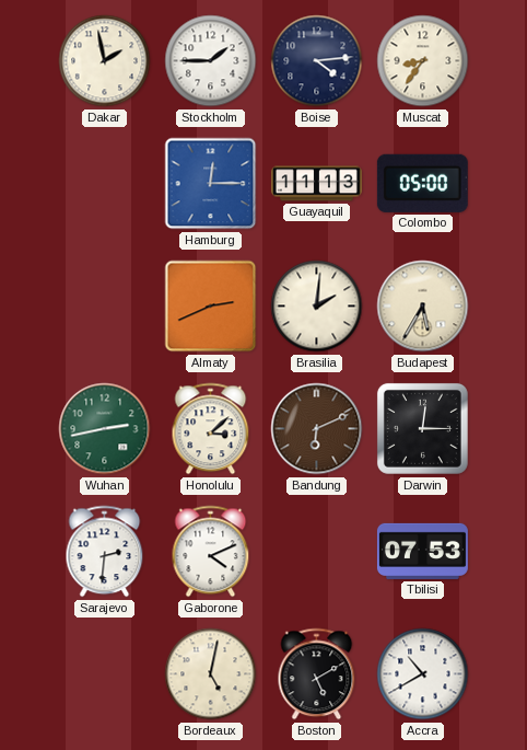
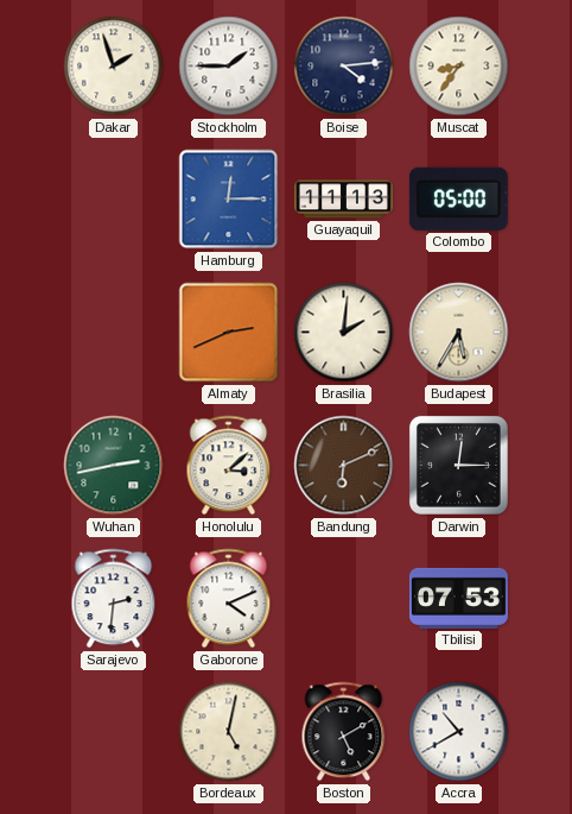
Dakar: 1:58 -> 1:57 (114, 67)
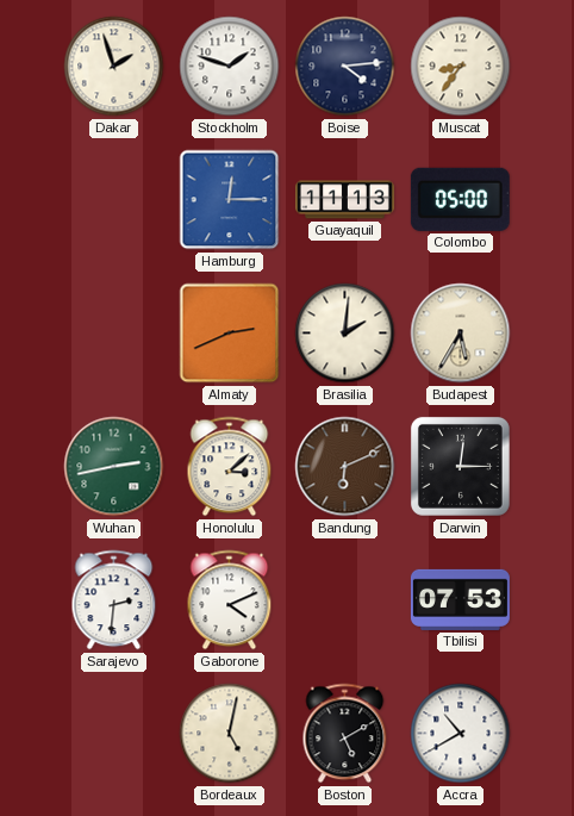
Stockholm: 1:45 -> 1:48 (230, 67)
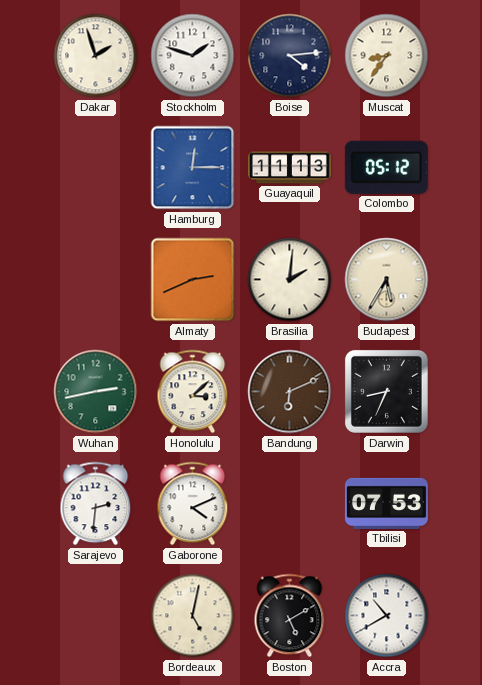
Colombo: 05:00 -> 05:12 (386, 167)
Darwin: 12:15 -> 8:34 (386, 391)
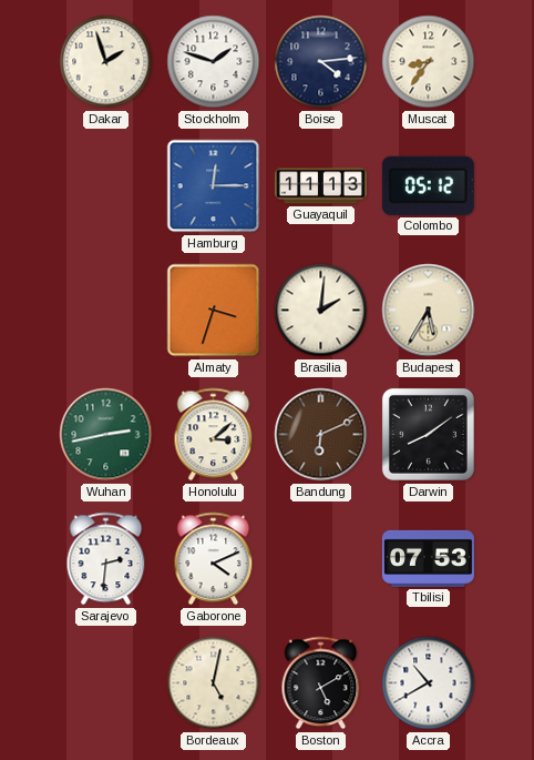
Almaty: 2:41 -> 3:33 (214, 311)
Darwin: 8:34 -> 8:09 (428, 434)
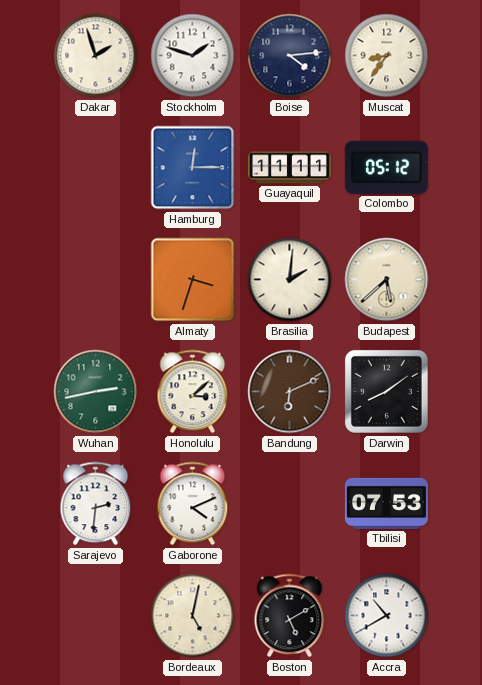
Guayaquil: 11:13 -> 11:11 (289, 168)
Budapest: 5:35 -> 5:38 (387, 280)
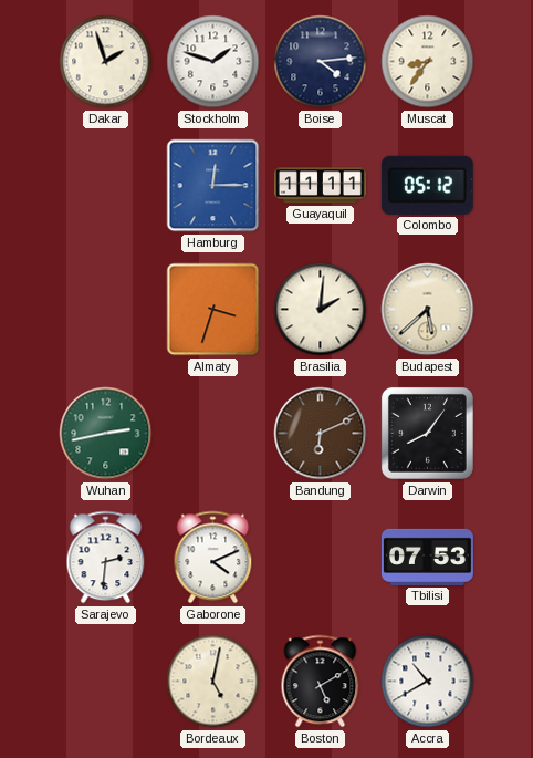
Honolulu: 3:08 -> none (193, 392)
Darwin: 8:09 -> 8:06 (427, 433)
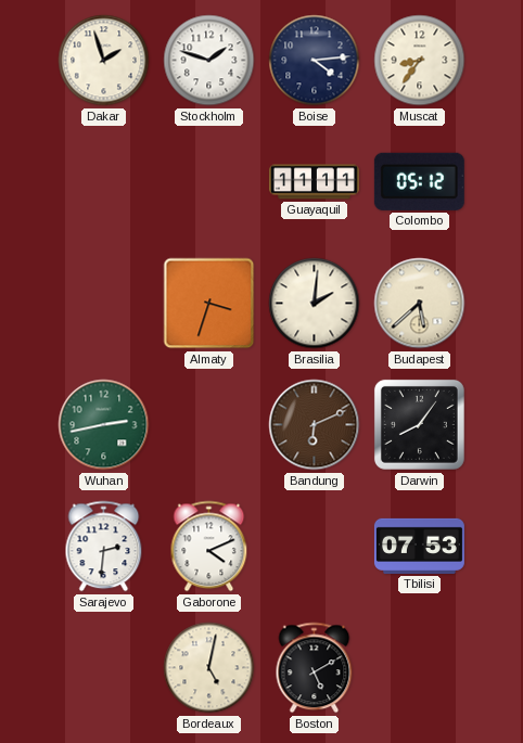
Hamburg: 12:15 -> none (213, 186)
Accra: 10:40 -> none (428, 682)
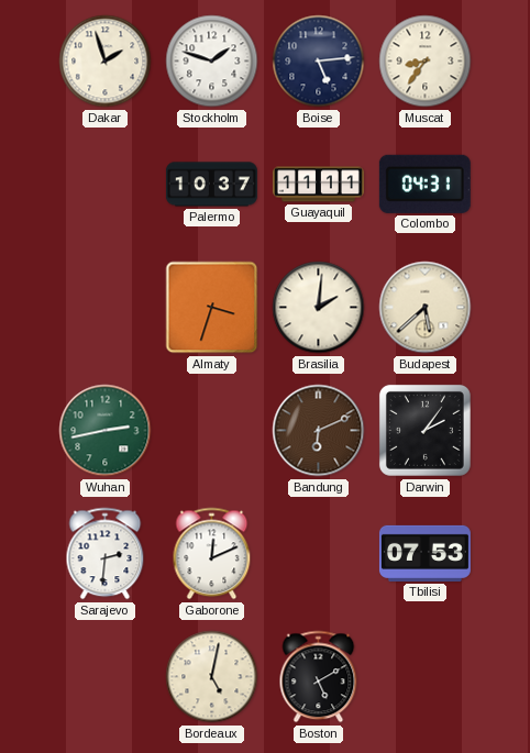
Boise: 4:14 -> 5:14 (319, 62)
Palermo: none -> 10:37 (211, 185)
Colombo: 05:12 -> 04:31 (424, 184)
Darwin: 8:06 -> 2:06 (424, 430)
Gaborone: 4:11 -> 12:11 (212, 554)
